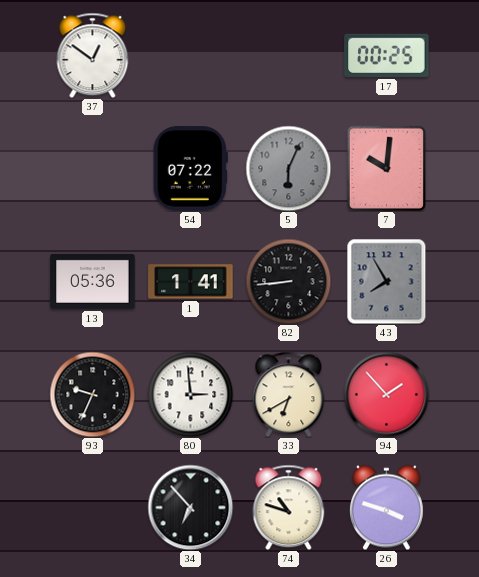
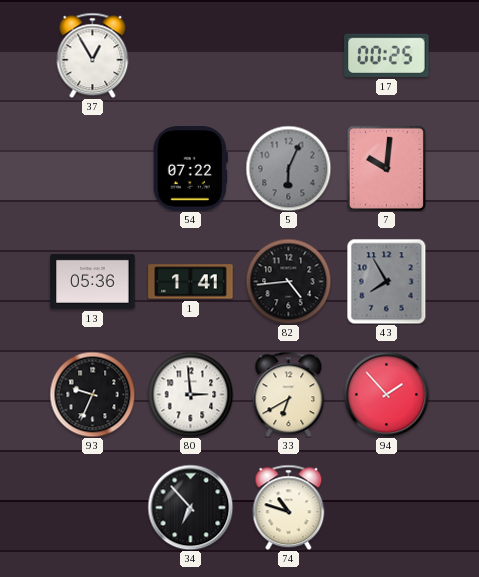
37: 12:51 -> 12:55 (93, 55)
82: 8:44 -> 4:44 (288, 281)
26: 3:48 -> none (386, 507)
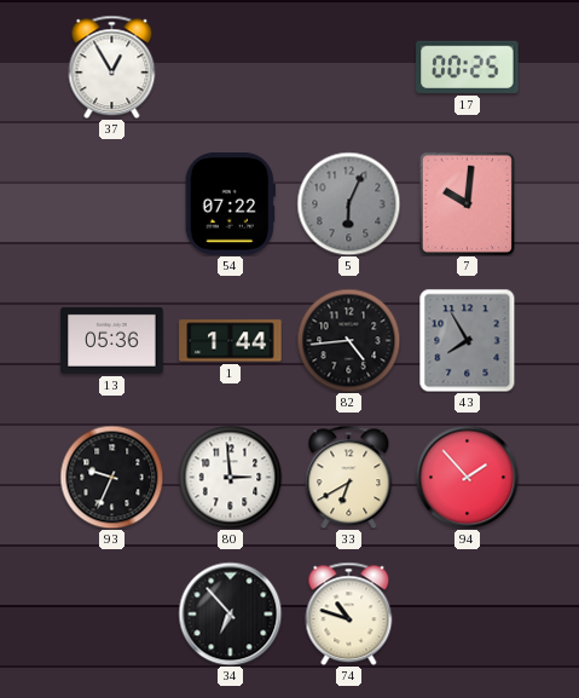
1: 1:41 -> 1:44 (231, 341)
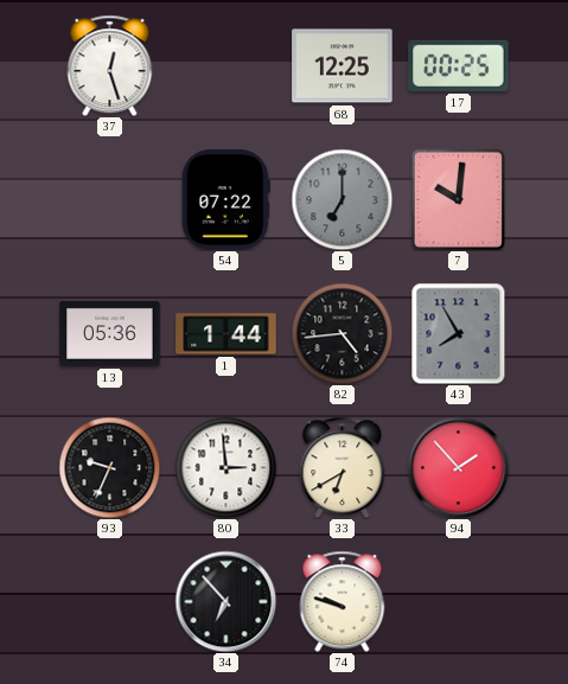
37: 12:55 -> 12:27 (110, 65)
68: none -> 12:25 (343, 66)
5: 6:04 -> 7:00 (342, 199)
74: 10:48 -> 9:48 (343, 601)
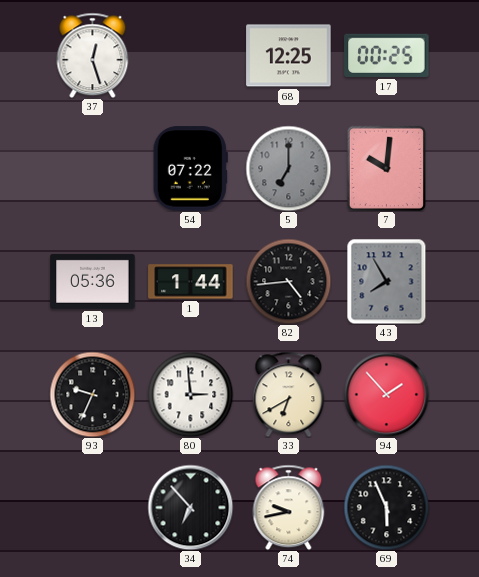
74: 9:48 -> 9:43 (289, 507)
69: none -> 5:56 (386, 507)
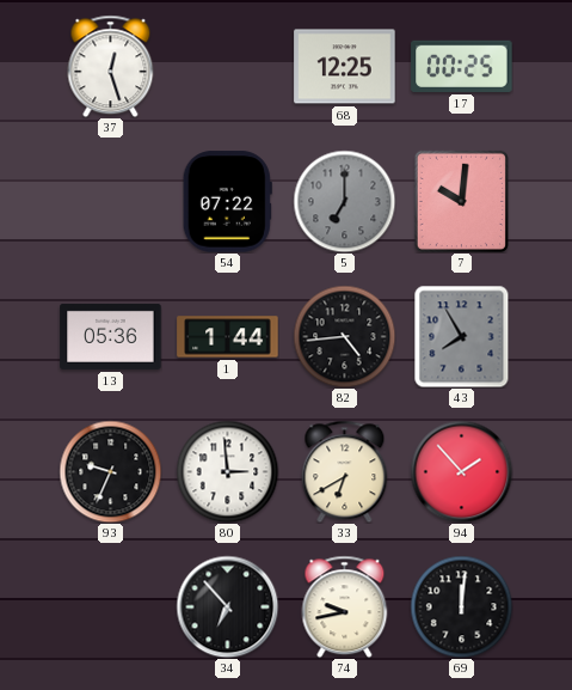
69: 5:56 -> 12:01 (461, 606)
